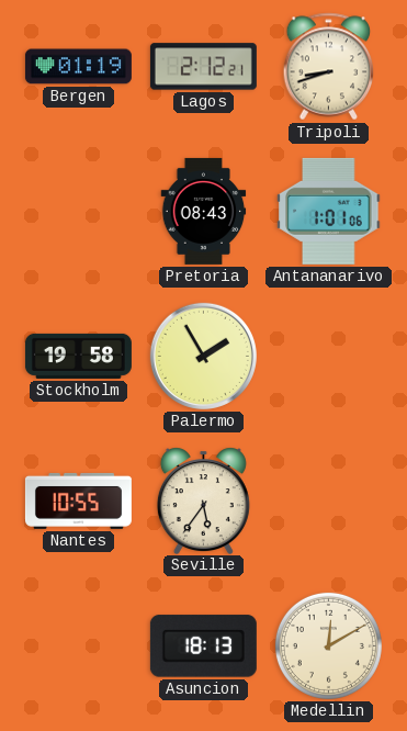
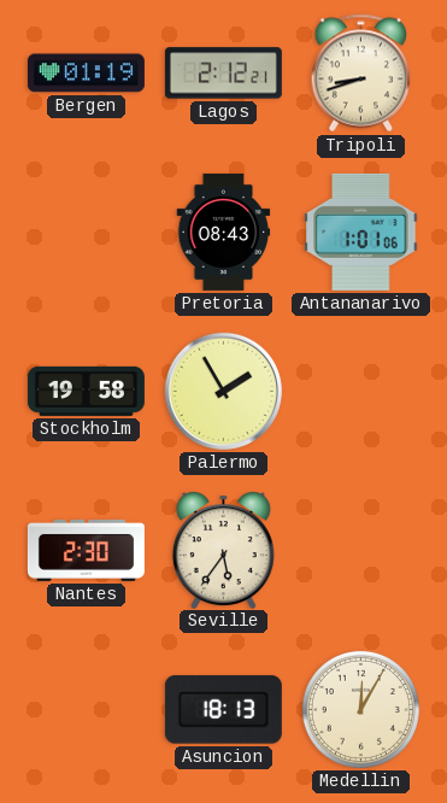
Nantes: 10:55 -> 2:30 (86, 550)
Medellin: 12:10 -> 12:05 (360, 709)
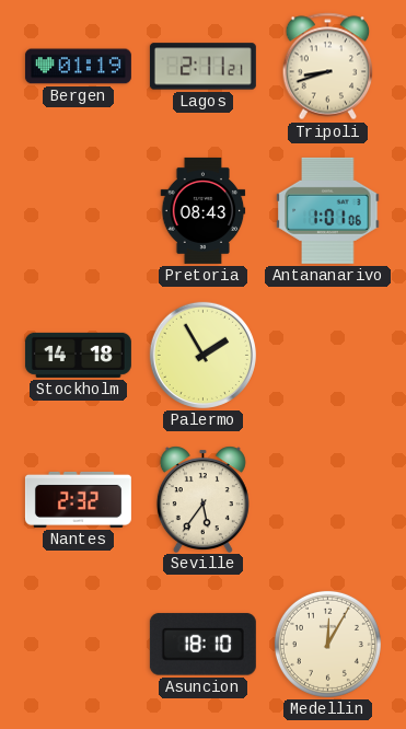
Lagos: 2:12 -> 2:11 (202, 67)
Stockholm: 19:58 -> 14:18 (78, 355)
Nantes: 2:30 -> 2:32 (78, 499)
Asuncion: 18:13 -> 18:10 (202, 645)
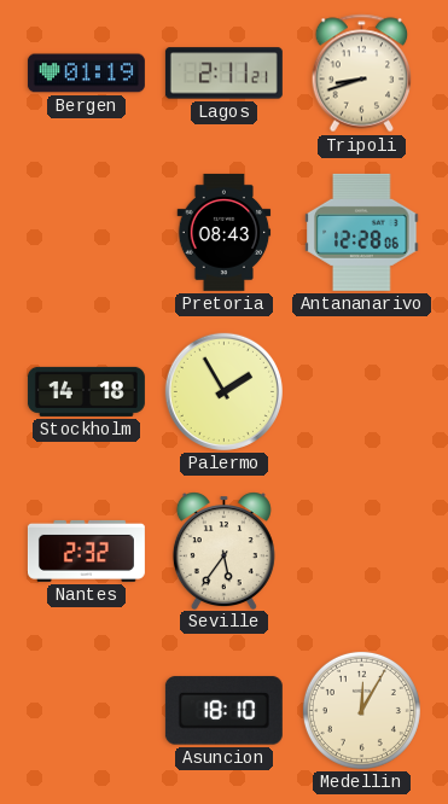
Antananarivo: 1:01 -> 12:28 (362, 232)
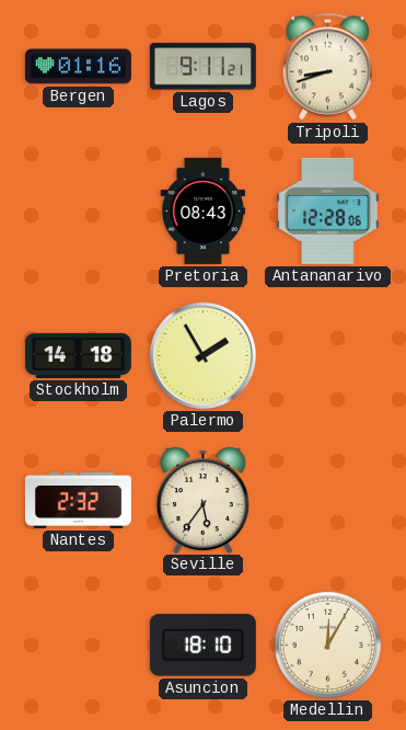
Bergen: 01:19 -> 01:16 (78, 67)
Lagos: 2:11 -> 9:11 (202, 67)
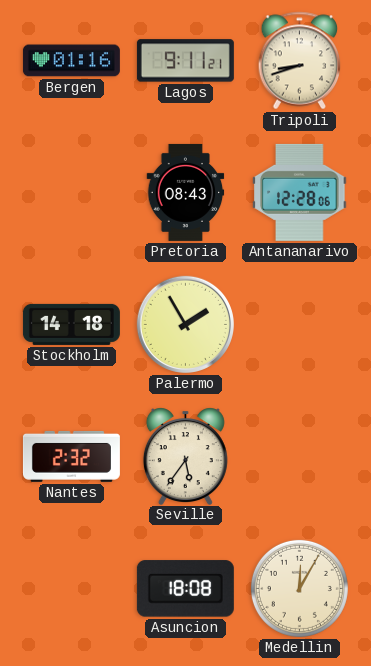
Asuncion: 18:10 -> 18:08 (185, 589)
